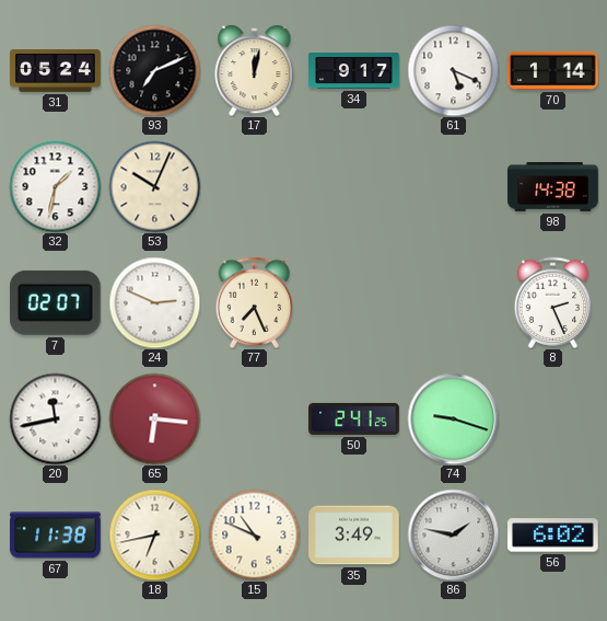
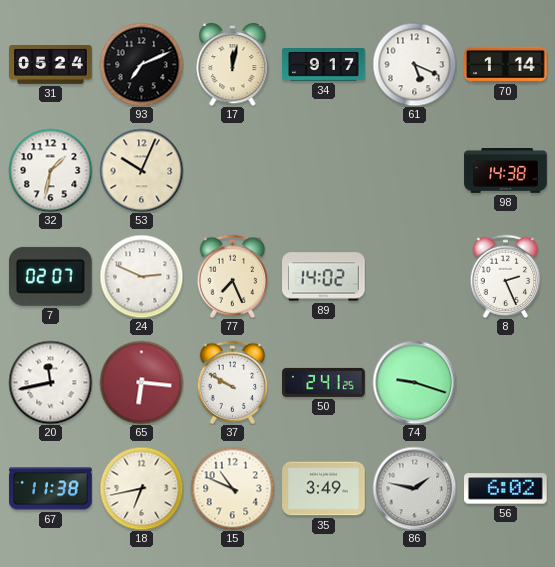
89: none -> 14:02 (324, 277)
37: none -> 9:50 (233, 382)
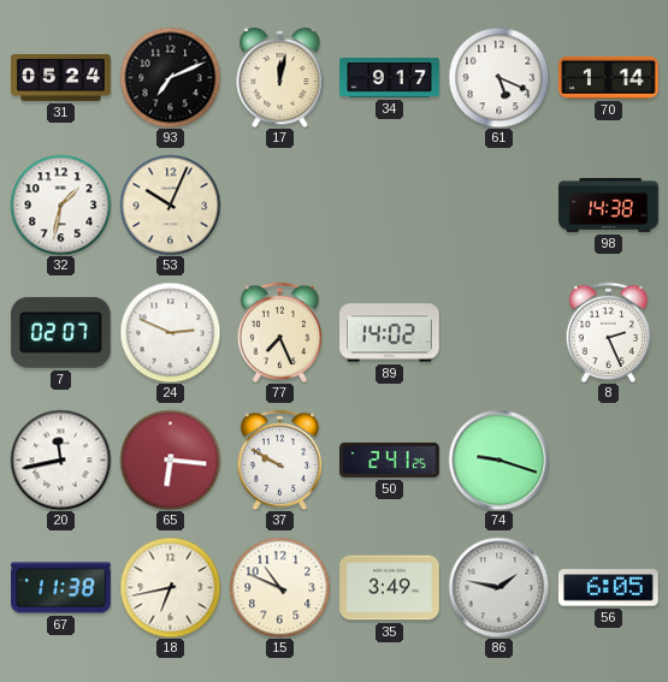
56: 6:02 -> 6:05 (609, 588)
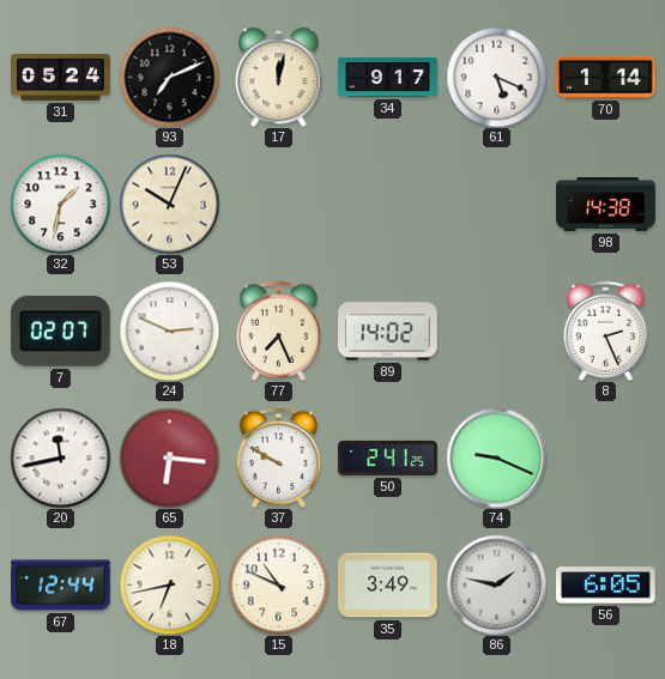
74: 9:18 -> 9:19 (496, 457)
67: 11:38 -> 12:44 (61, 586)
